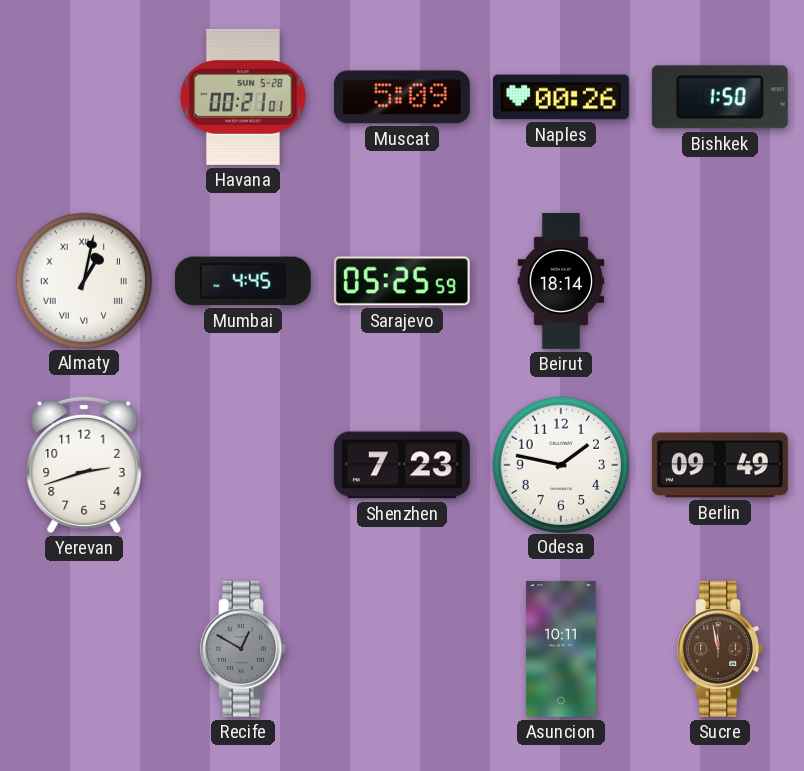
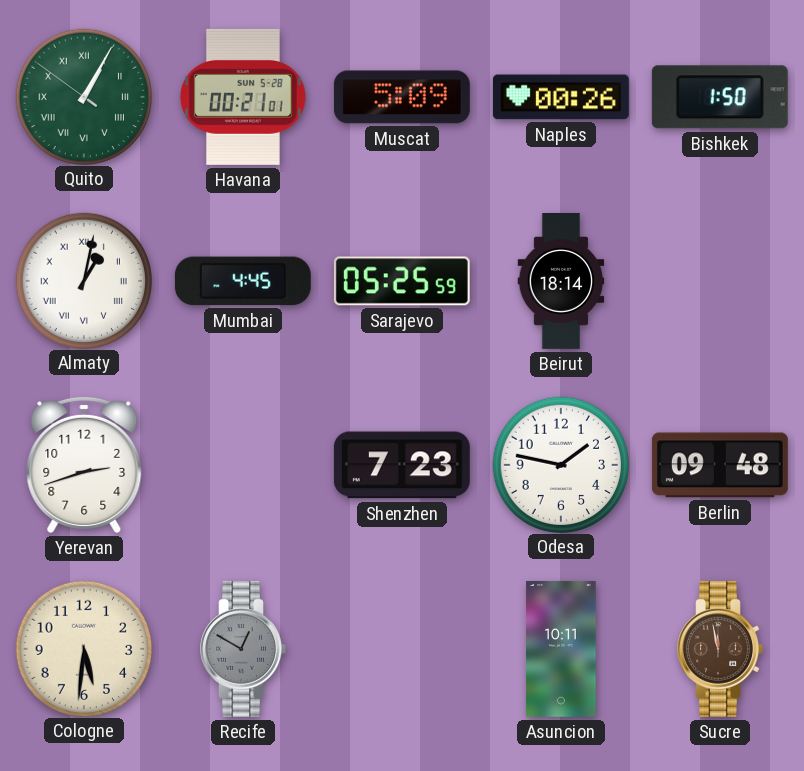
Quito: none -> 1:04 (83, 96)
Berlin: 09:49 -> 09:48 (720, 465)
Cologne: none -> 5:31 (83, 648)
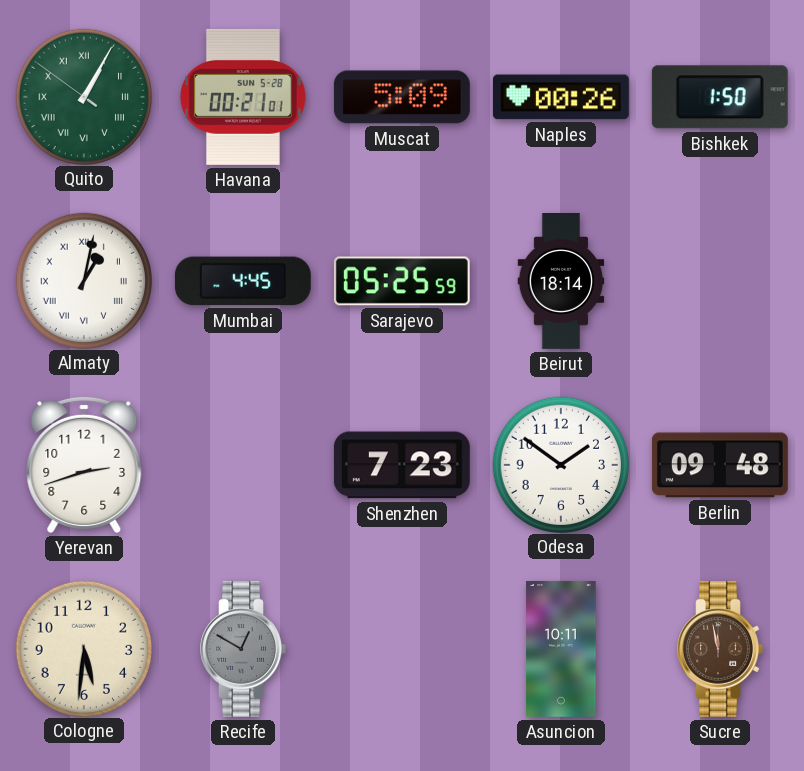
Odesa: 1:47 -> 1:51 (560, 464)
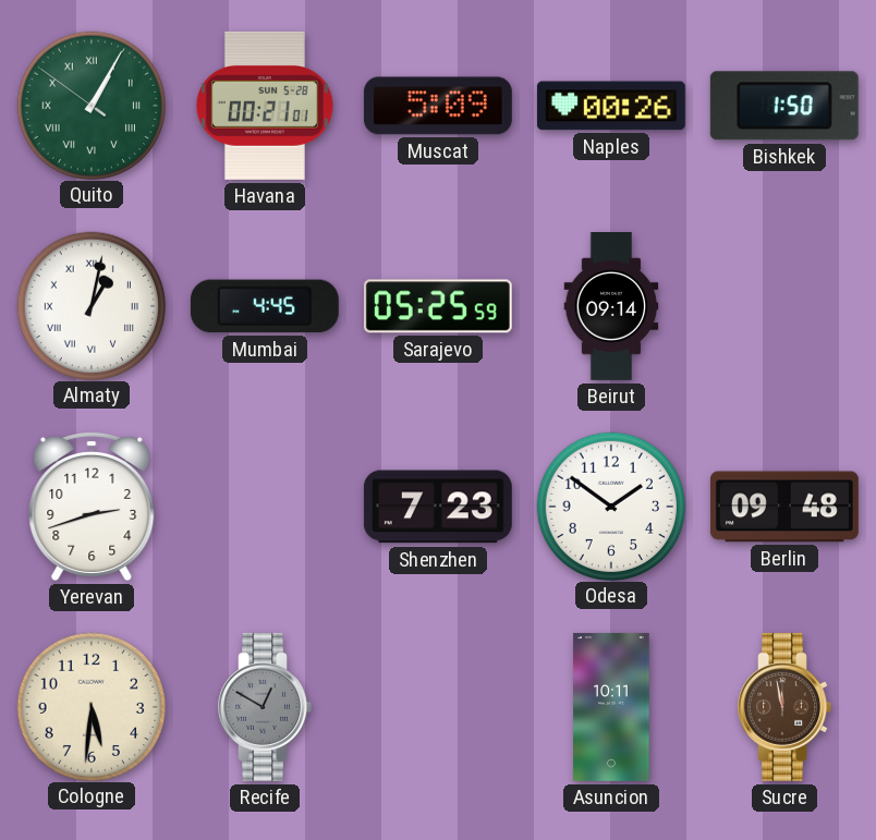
Beirut: 18:14 -> 09:14 (611, 307)
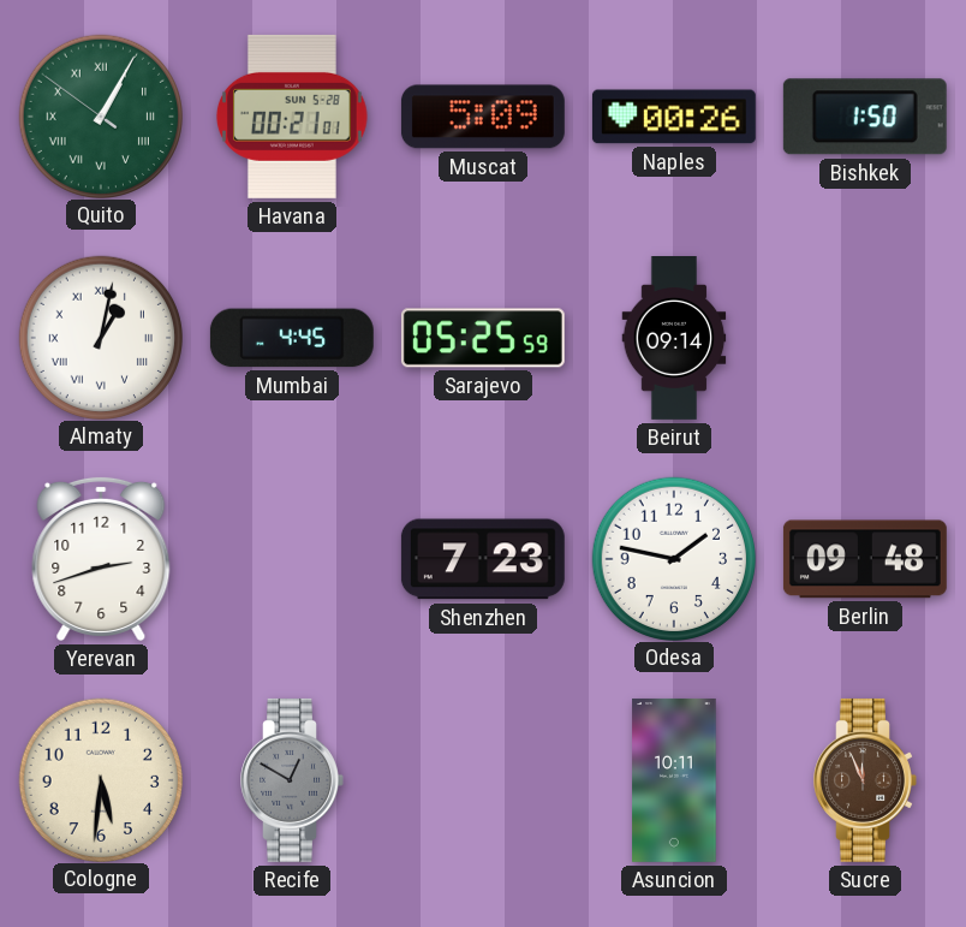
Odesa: 1:51 -> 1:47 (673, 558)
Sucre: 11:58 -> 11:56 (865, 780)
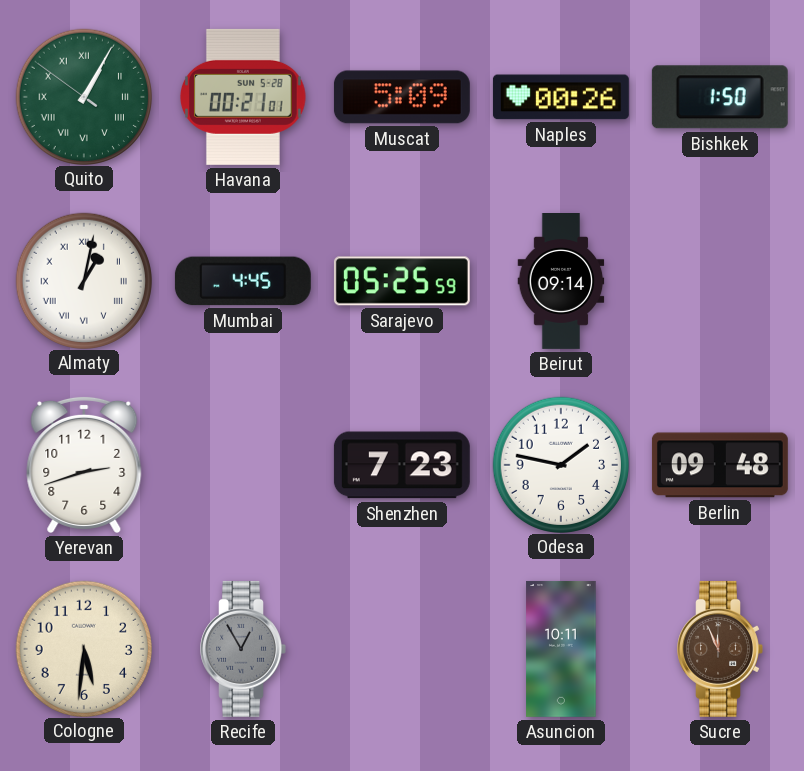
Recife: 12:50 -> 12:55 (243, 649)
